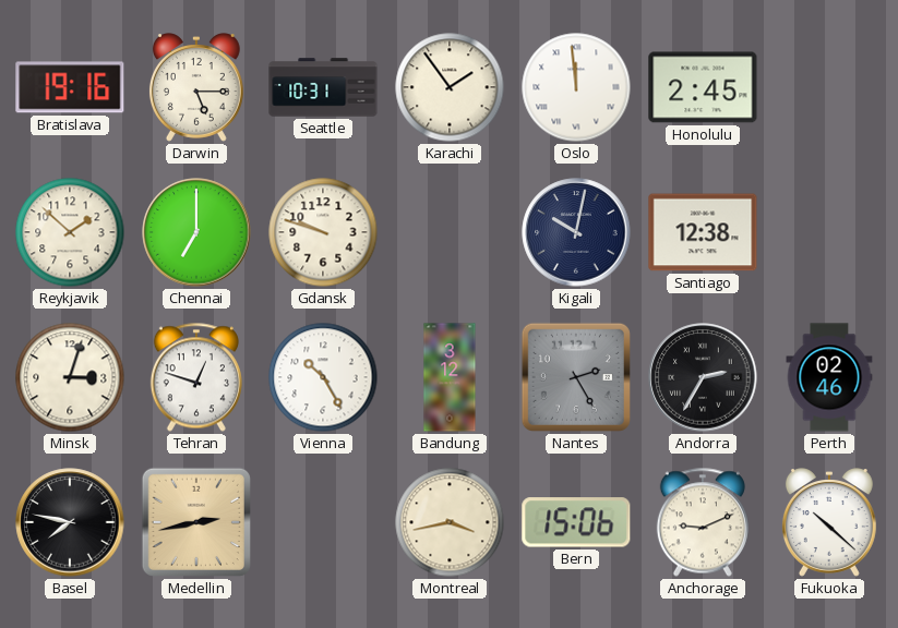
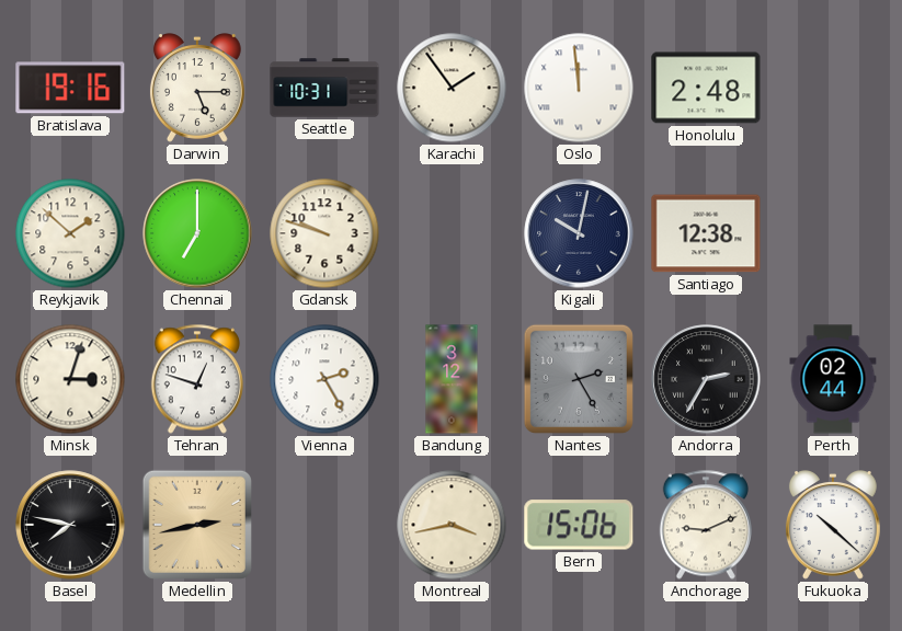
Honolulu: 2:45 -> 2:48 (706, 88)
Vienna: 10:25 -> 2:25 (324, 379)
Perth: 02:46 -> 02:44 (833, 379)
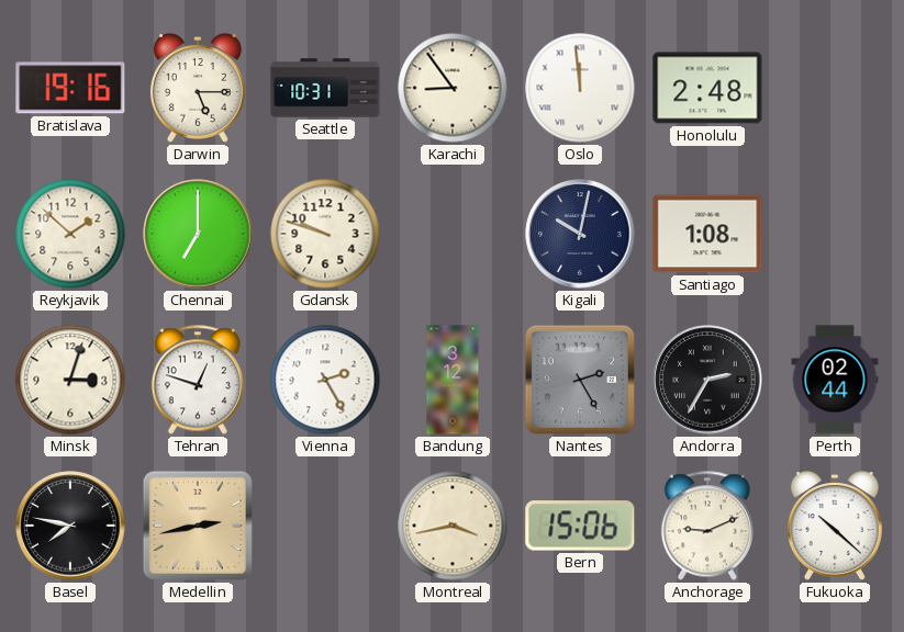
Karachi: 1:54 -> 8:54 (453, 88)
Santiago: 12:38 -> 1:08 (707, 234)
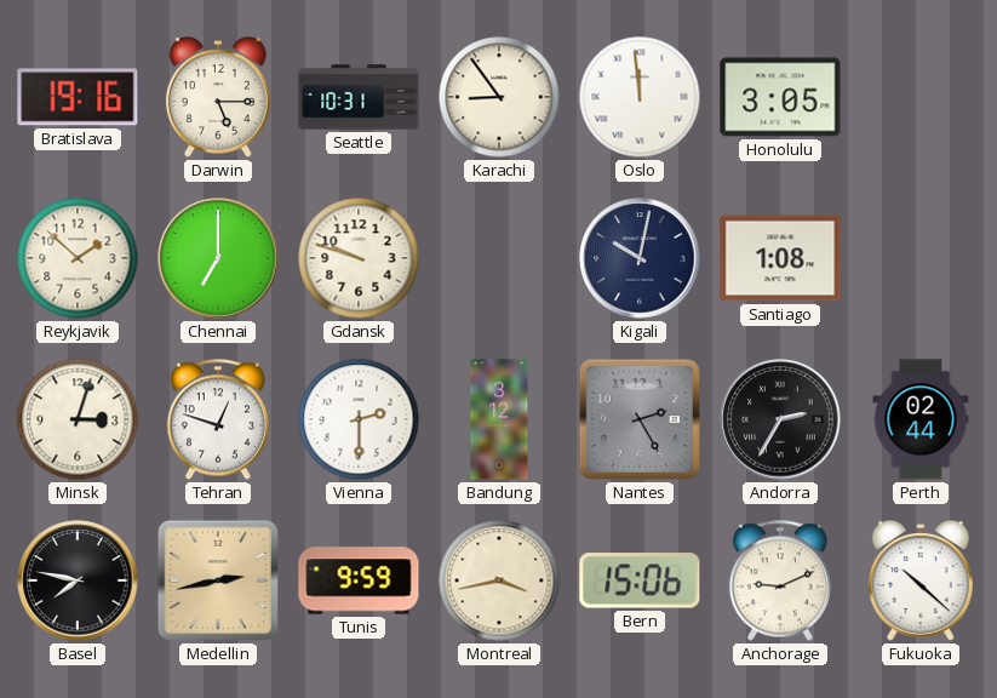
Honolulu: 2:48 -> 3:05 (780, 97)
Vienna: 2:25 -> 2:30 (359, 419)
Tunis: none -> 9:59 (359, 580)
